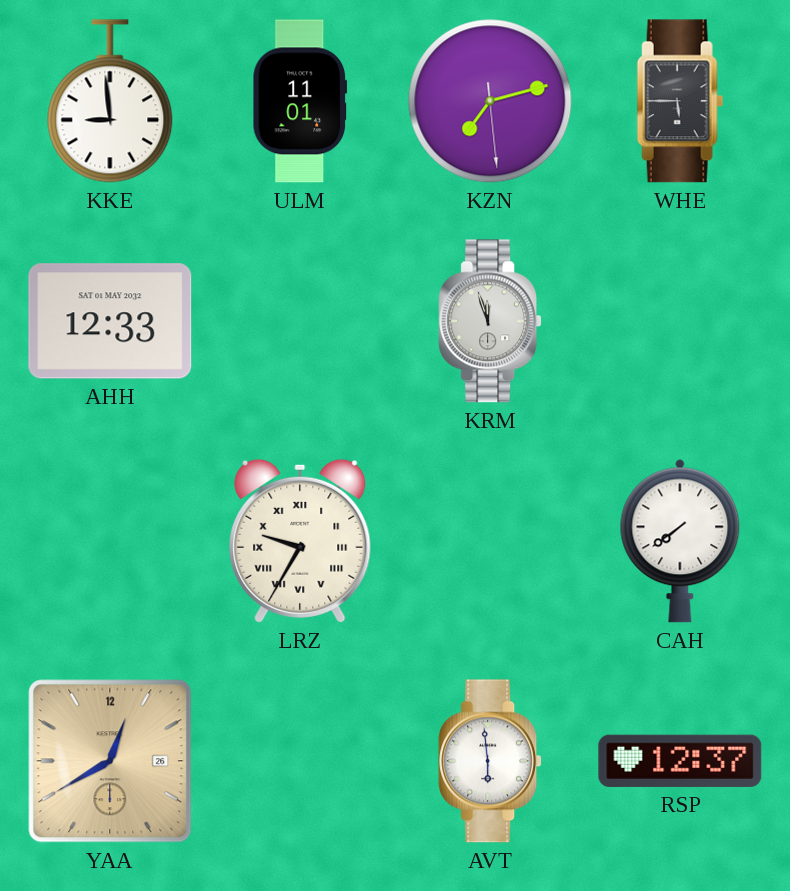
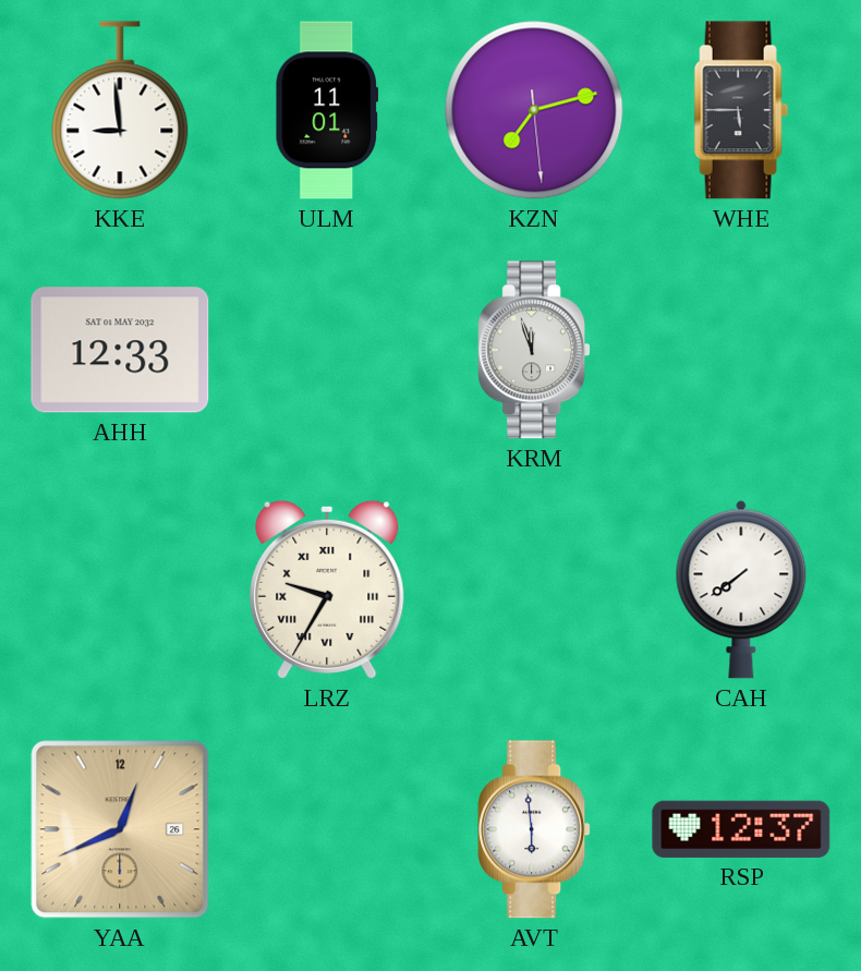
YAA: 12:40 -> 12:41 (120, 829)
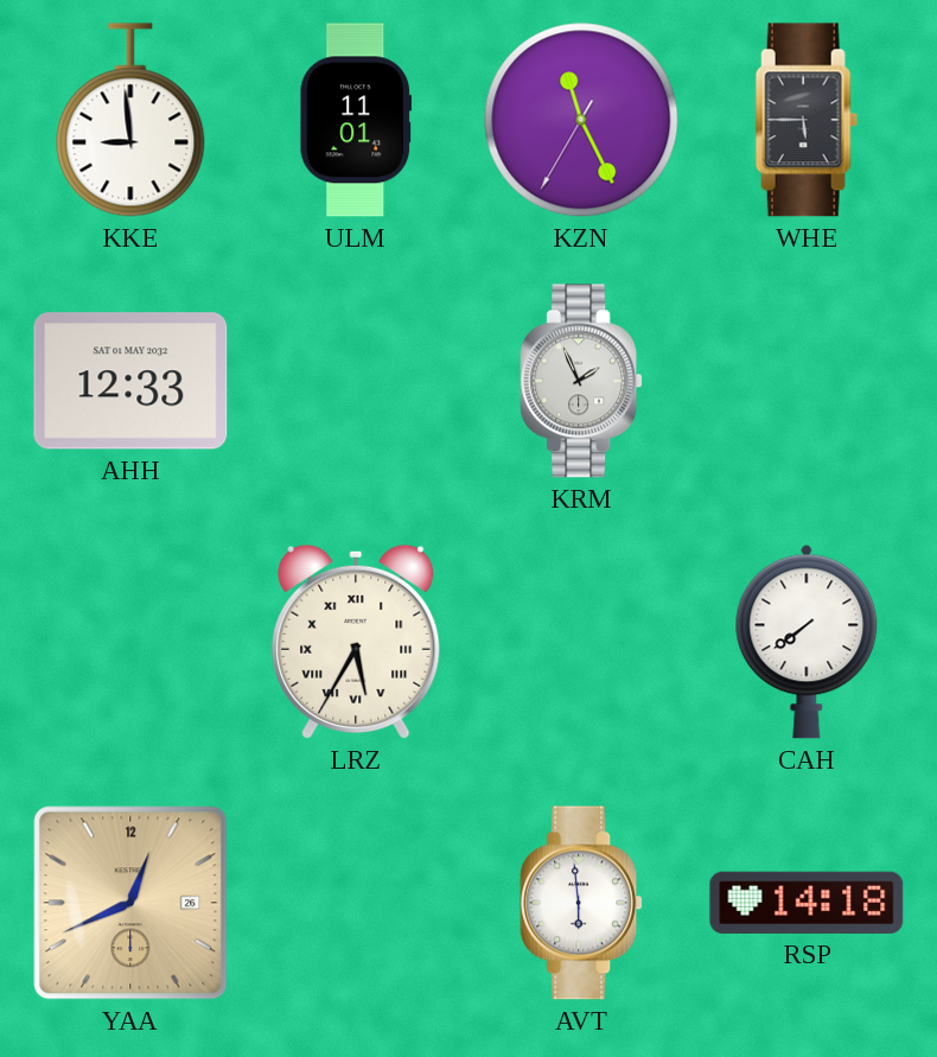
KZN: 7:12 -> 11:25 (581, 120)
KRM: 11:57 -> 1:56 (581, 381)
LRZ: 9:35 -> 5:35 (356, 642)
RSP: 12:37 -> 14:18 (807, 903)
